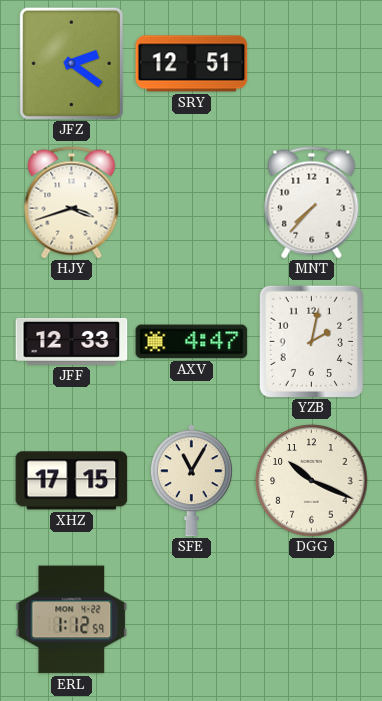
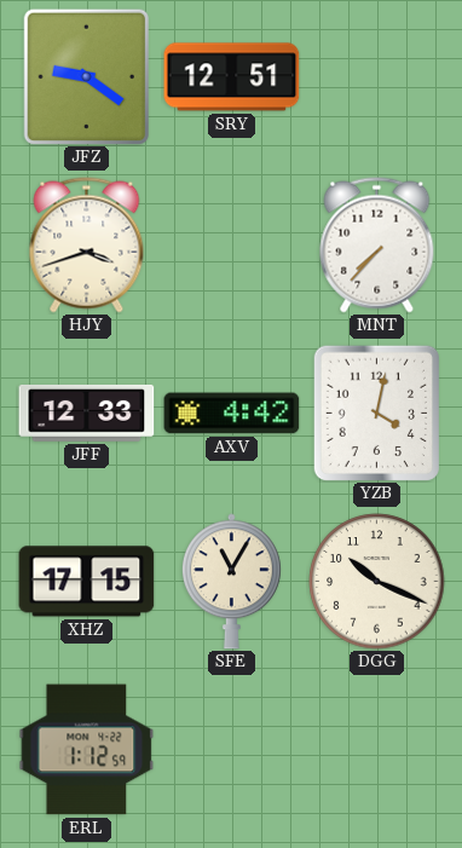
JFZ: 2:21 -> 9:21 (86, 76)
AXV: 4:47 -> 4:42 (232, 414)
YZB: 2:02 -> 4:02 (376, 413)
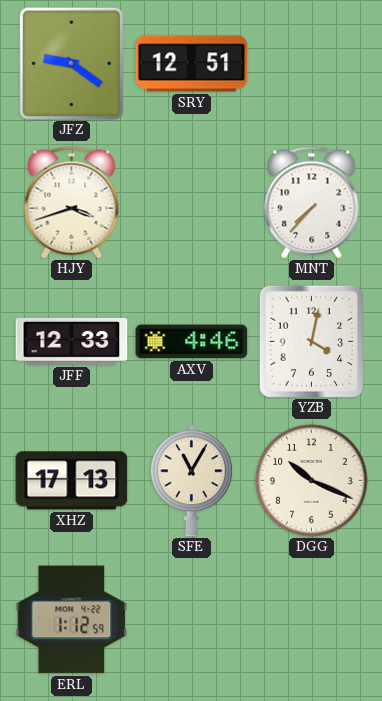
AXV: 4:42 -> 4:46 (192, 342)
XHZ: 17:15 -> 17:13 (72, 481)
